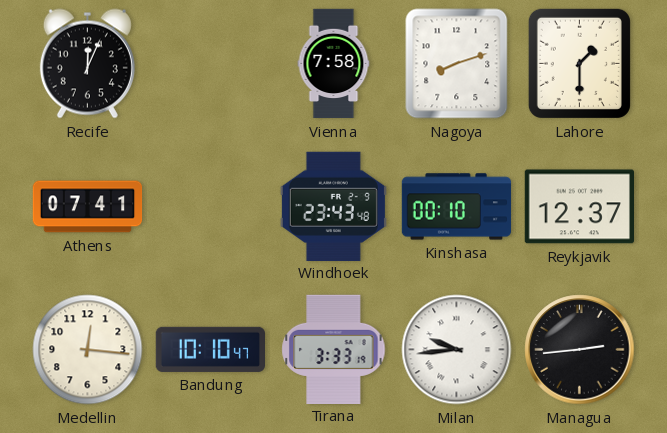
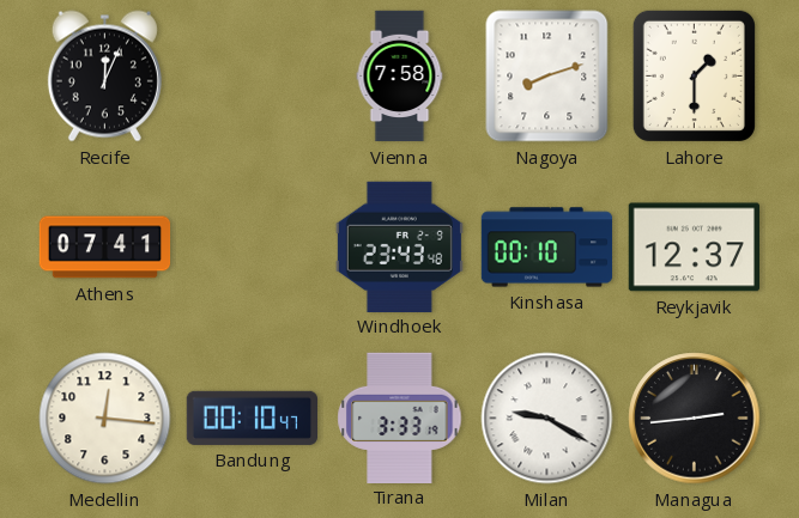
Bandung: 10:10 -> 00:10 (252, 418)
Milan: 9:44 -> 9:20 (547, 419)
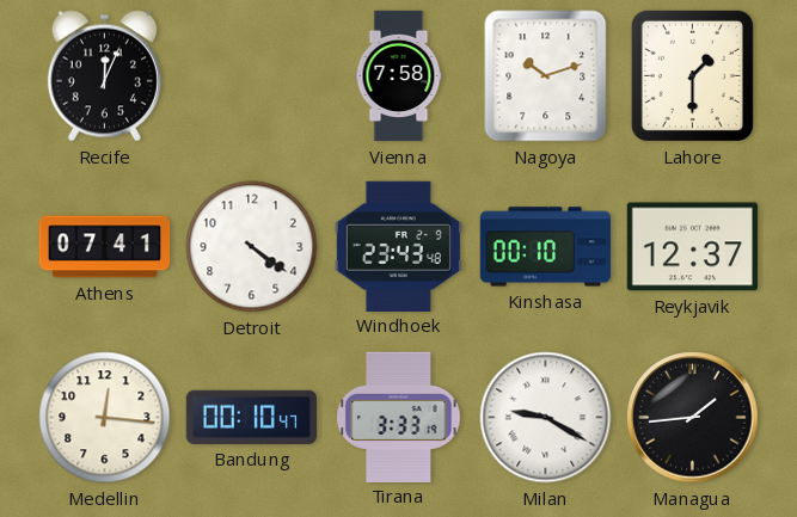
Nagoya: 8:12 -> 10:12 (546, 76)
Detroit: none -> 4:21 (252, 247)
Managua: 2:44 -> 1:44 (693, 418)
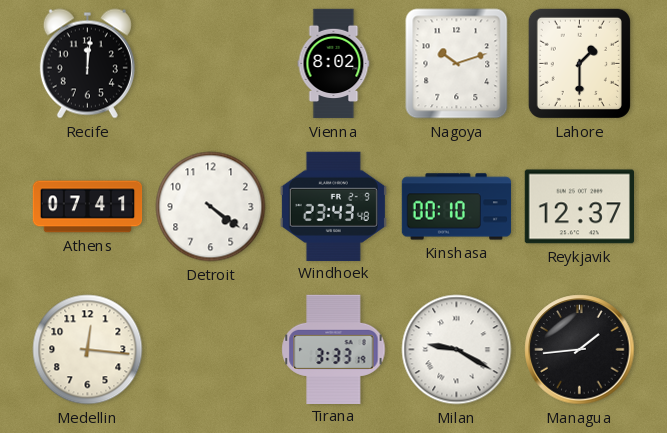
Recife: 12:04 -> 12:01 (87, 64)
Vienna: 7:58 -> 8:02 (334, 64)
Bandung: 00:10 -> none (251, 417)
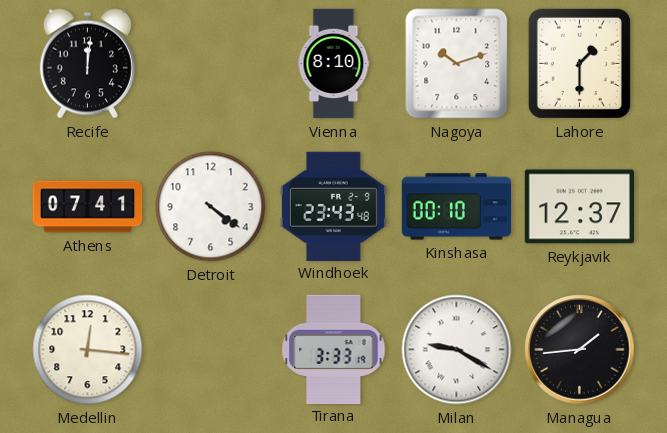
Vienna: 8:02 -> 8:10 (334, 64)
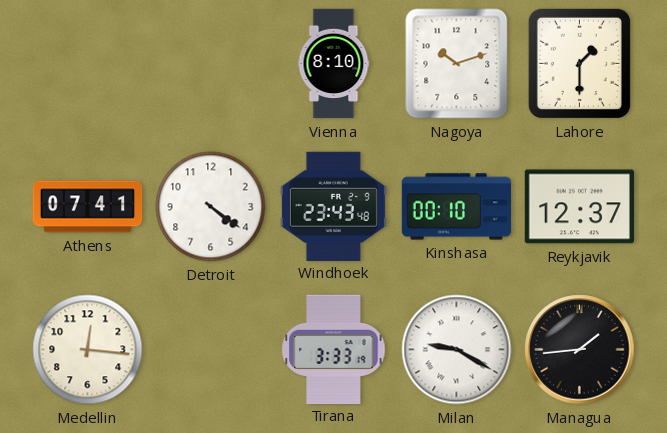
Recife: 12:01 -> none (87, 64)
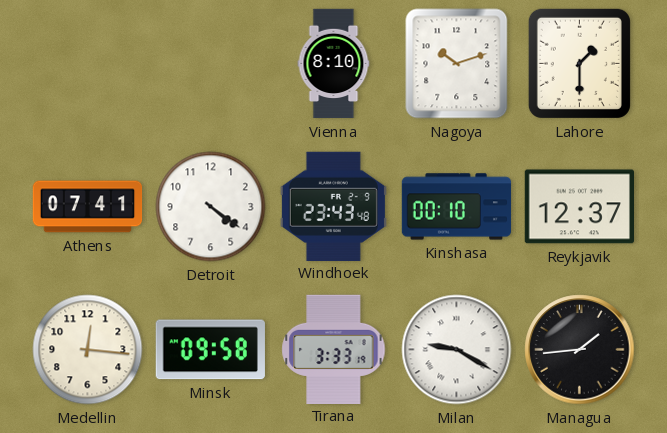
Minsk: none -> 09:58 (210, 350)
